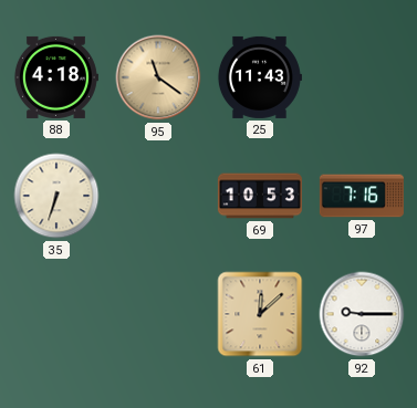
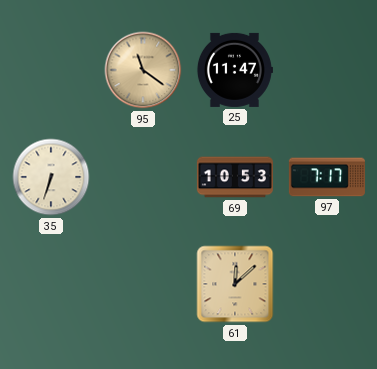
88: 4:18 -> none (55, 77)
25: 11:43 -> 11:47 (234, 70)
97: 7:16 -> 7:17 (327, 177)
92: 9:15 -> none (362, 314)
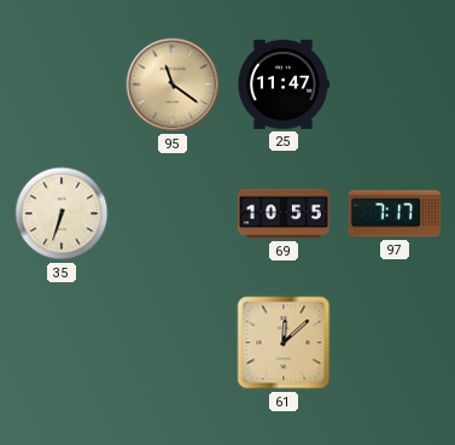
69: 10:53 -> 10:55 (284, 213)
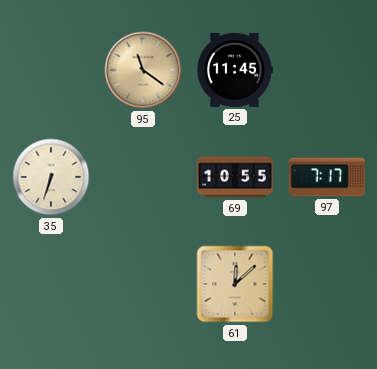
25: 11:47 -> 11:45 (234, 70)
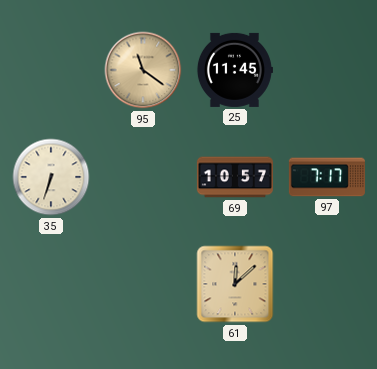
69: 10:55 -> 10:57 (235, 177)
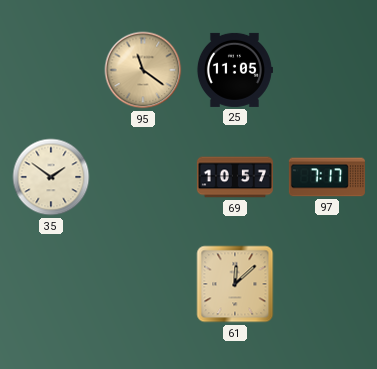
25: 11:45 -> 11:05 (234, 70)
35: 6:33 -> 1:51 (51, 177)
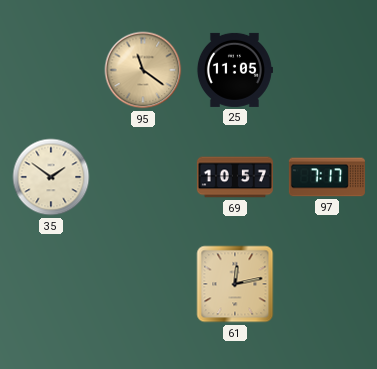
61: 12:08 -> 12:13 (235, 284)
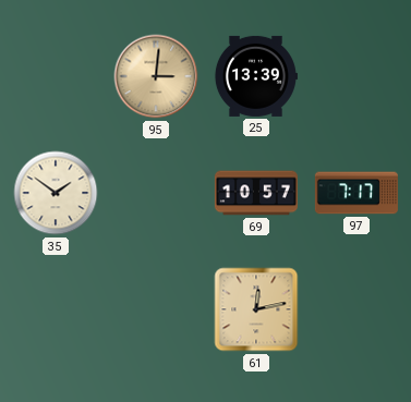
95: 11:21 -> 3:01 (156, 76)
25: 11:05 -> 13:39 (255, 76)
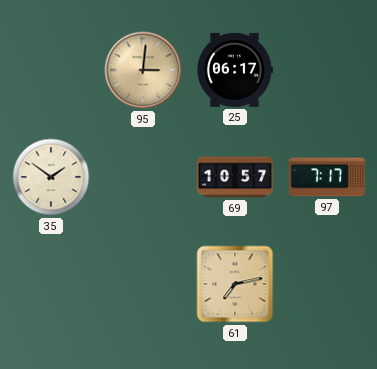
25: 13:39 -> 06:17 (234, 70)
61: 12:13 -> 7:13 (235, 284)
